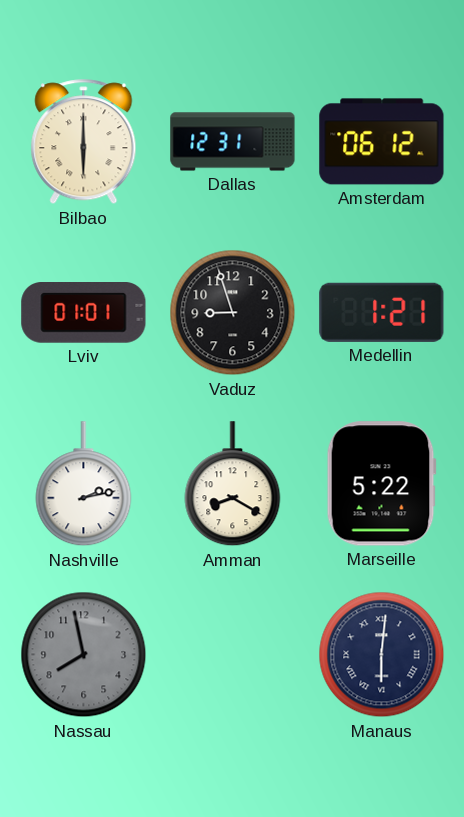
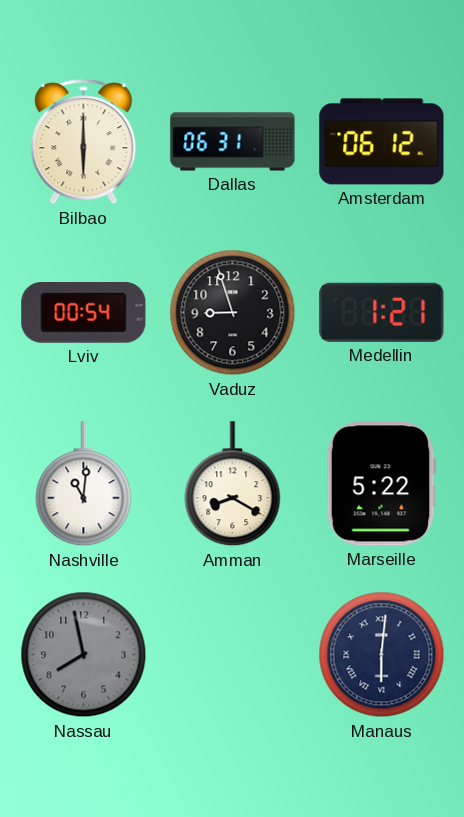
Dallas: 12:31 -> 06:31 (233, 142)
Lviv: 01:01 -> 00:54 (84, 313)
Nashville: 2:13 -> 11:01 (84, 484)
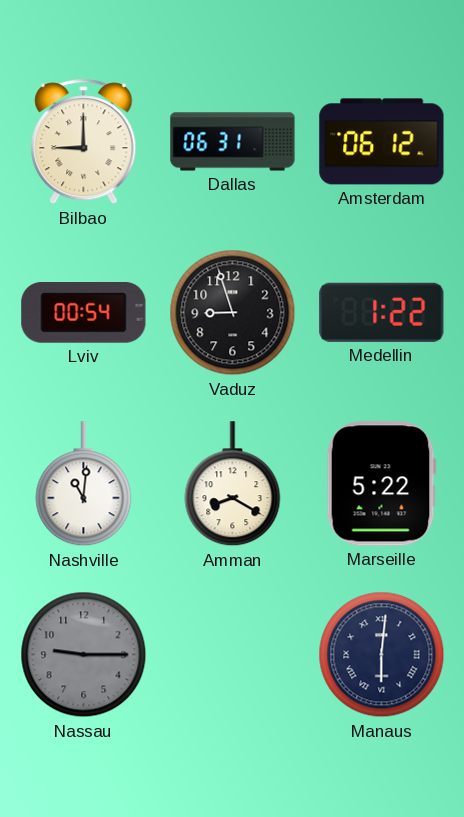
Bilbao: 6:00 -> 9:00 (84, 142)
Medellin: 1:21 -> 1:22 (382, 312)
Nassau: 7:58 -> 9:15 (84, 655)
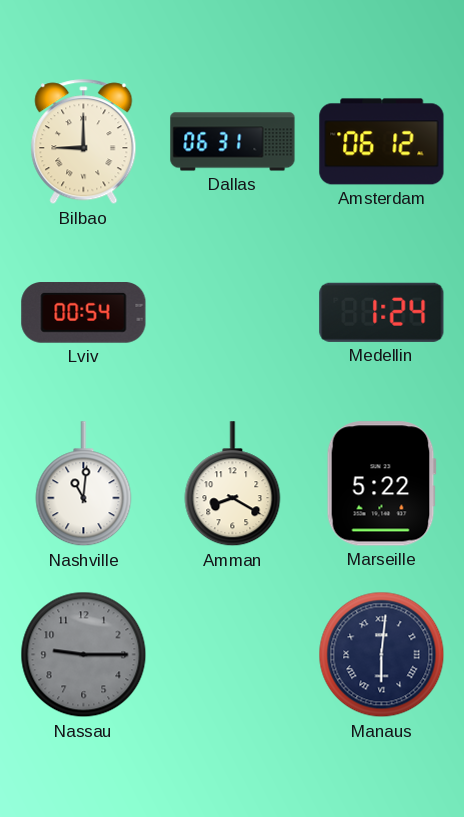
Vaduz: 8:57 -> none (233, 313)
Medellin: 1:22 -> 1:24 (382, 312)
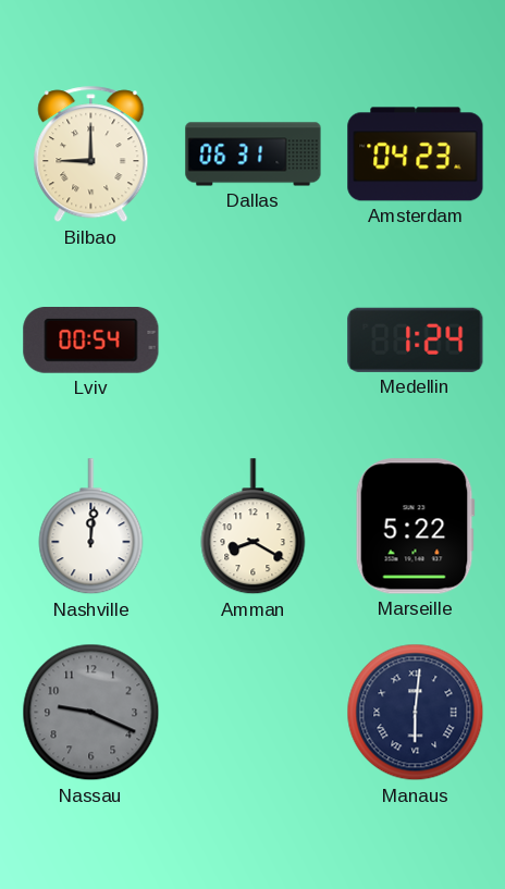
Amsterdam: 06:12 -> 04:23 (416, 155)
Nashville: 11:01 -> 12:01 (91, 527)
Nassau: 9:15 -> 9:19 (91, 713)
